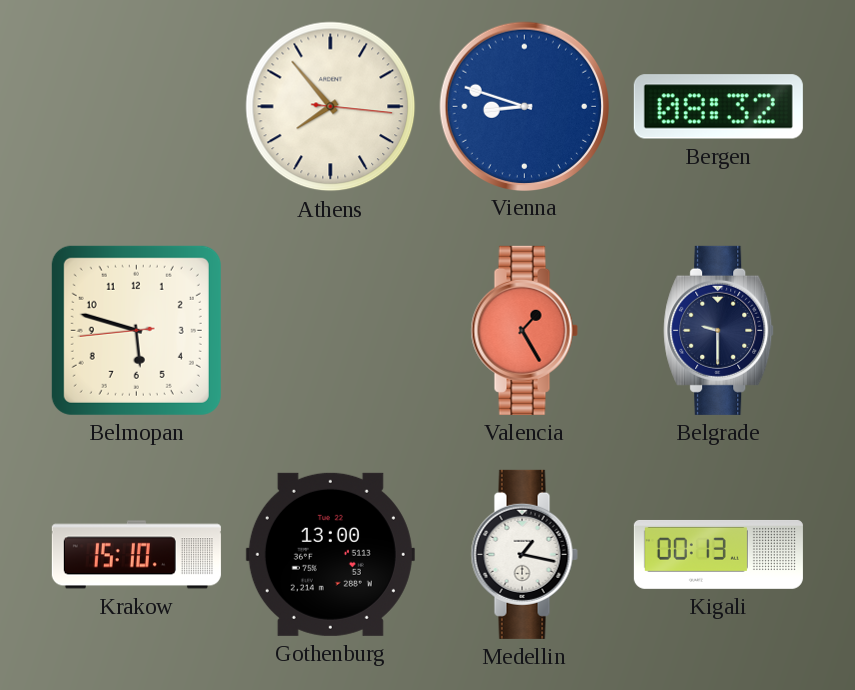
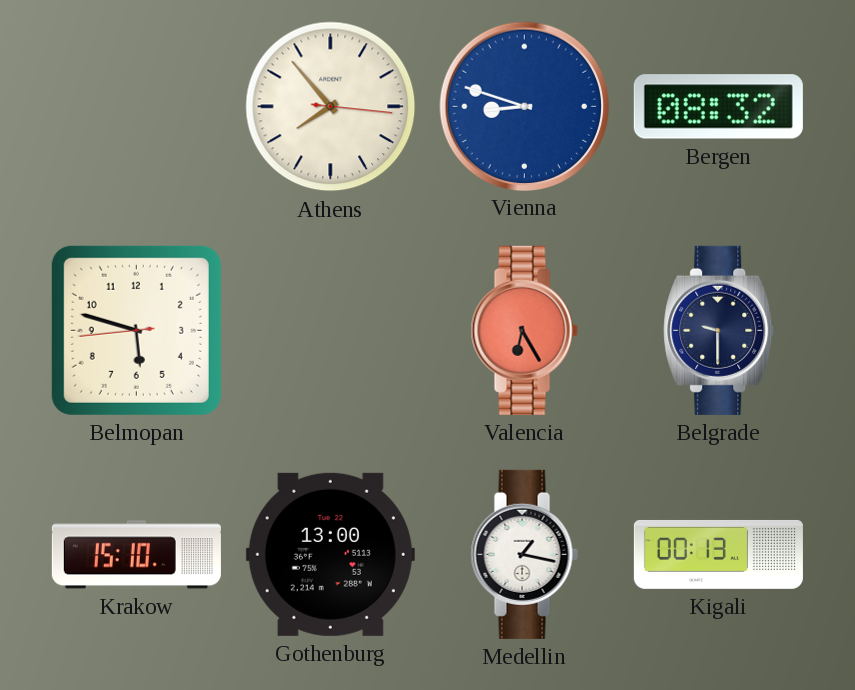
Valencia: 1:25 -> 6:25 (524, 330)
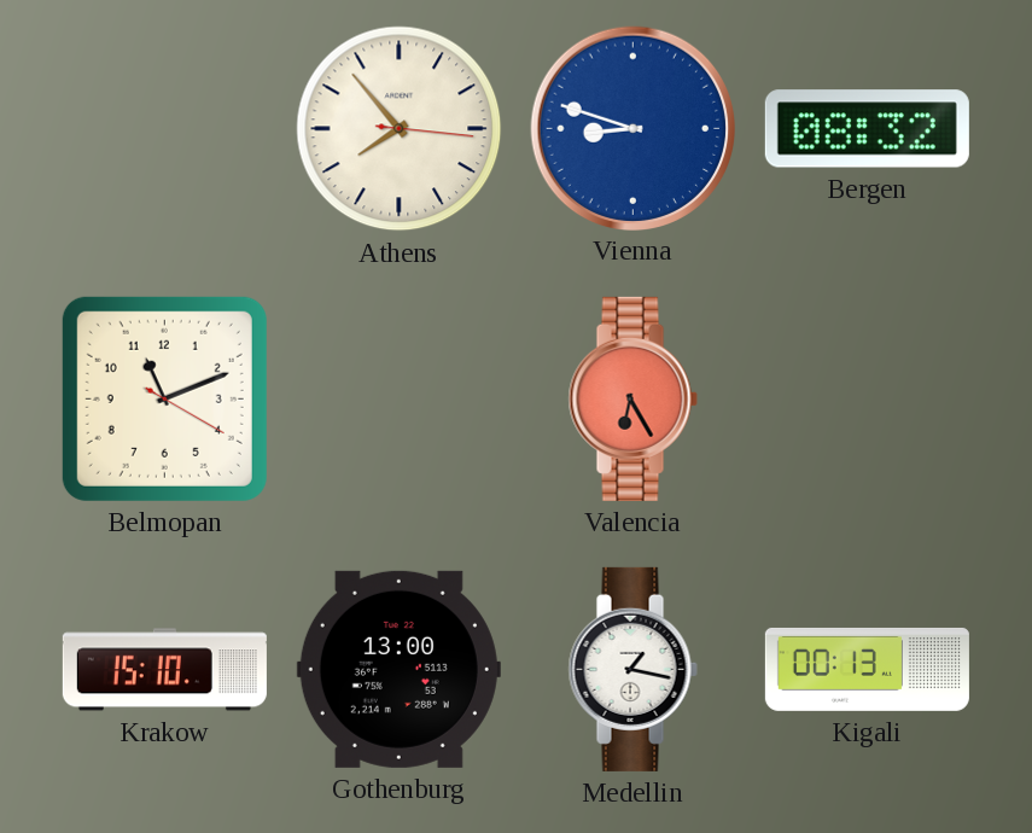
Belmopan: 5:47 -> 11:11 (164, 398)
Belgrade: 9:30 -> none (719, 330)
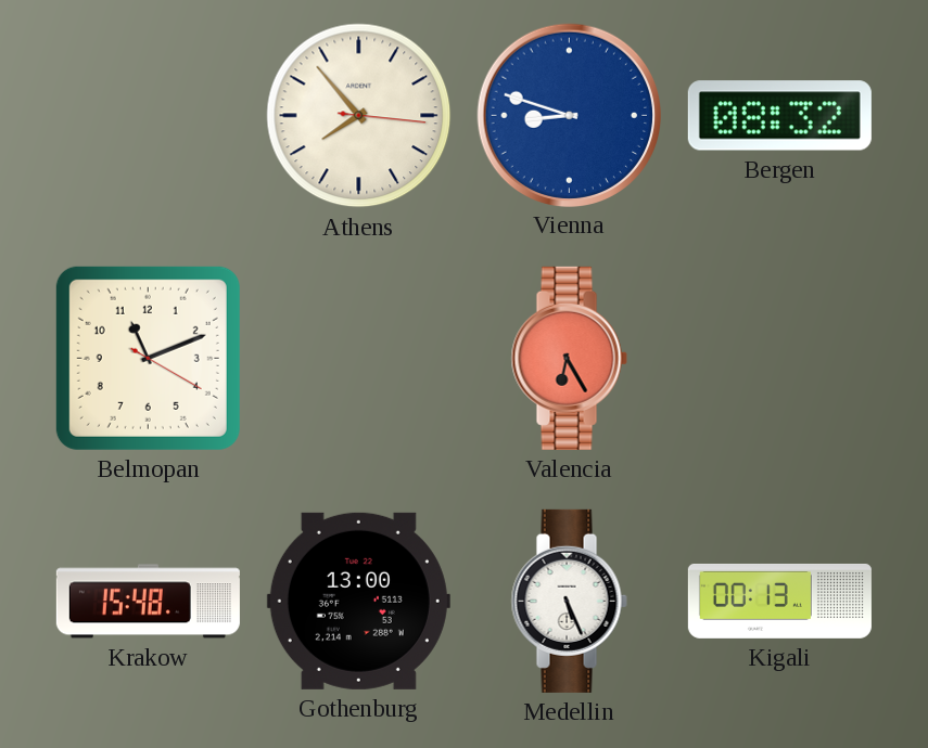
Krakow: 15:10 -> 15:48 (148, 602)
Medellin: 1:17 -> 5:26 (569, 601)
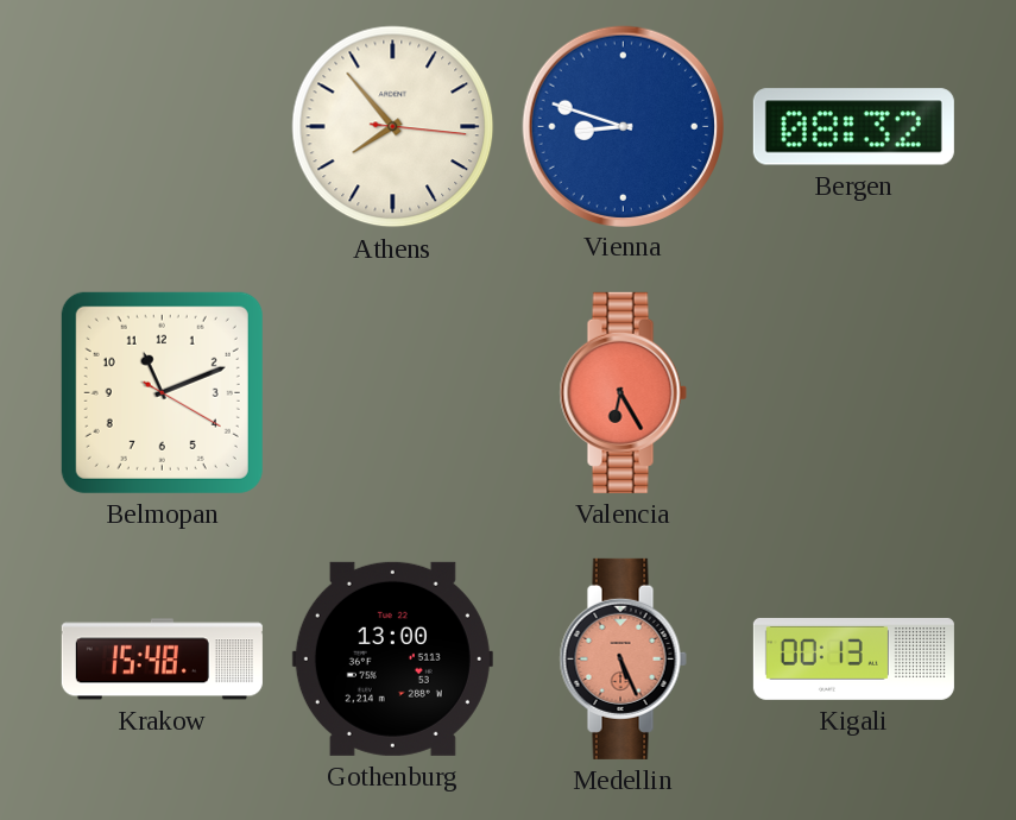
Medellin dial: white -> salmon (623, 658)
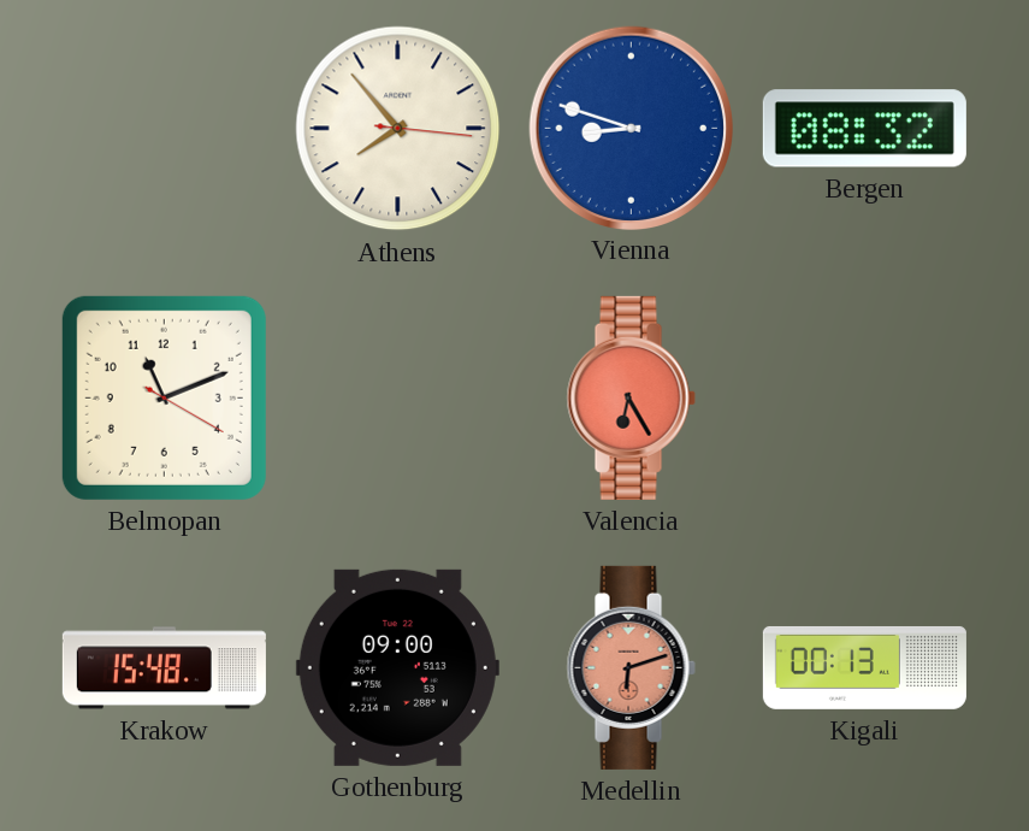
Gothenburg: 13:00 -> 09:00 (397, 667)
Medellin: 5:26 -> 6:12 (631, 667)
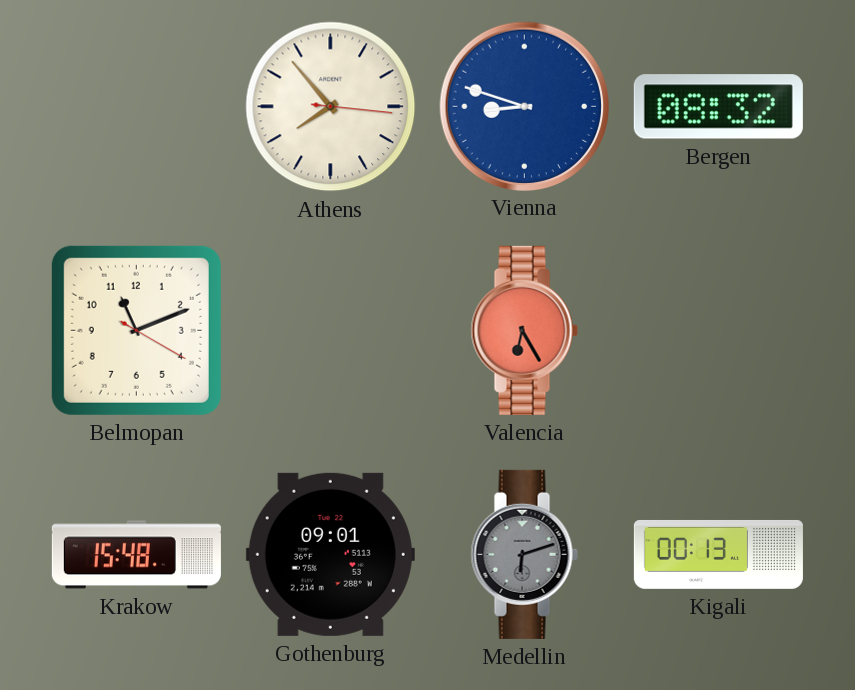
Gothenburg: 09:00 -> 09:01 (330, 554)
Medellin dial: salmon -> grey (524, 554)
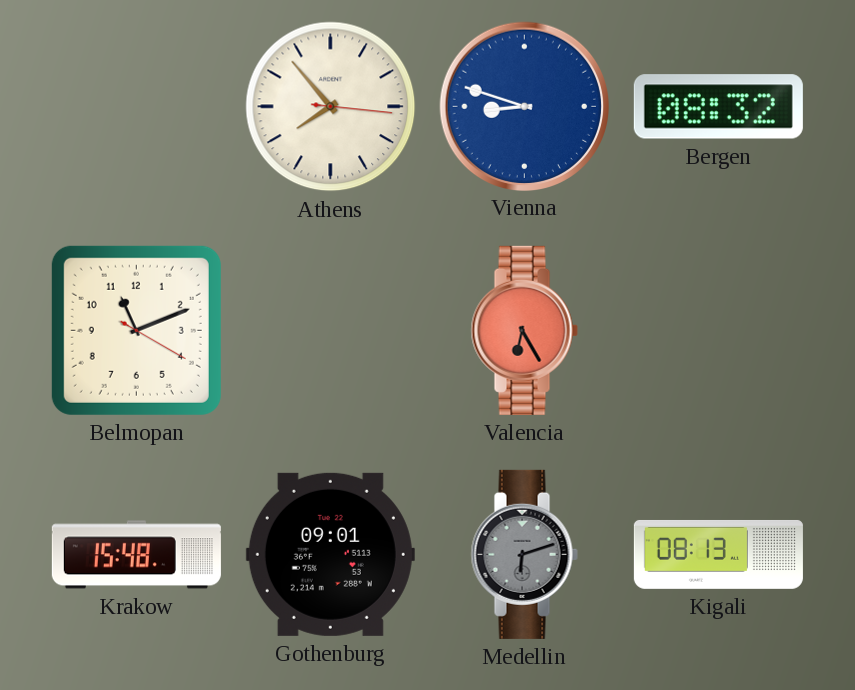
Kigali: 00:13 -> 08:13 (718, 554)
